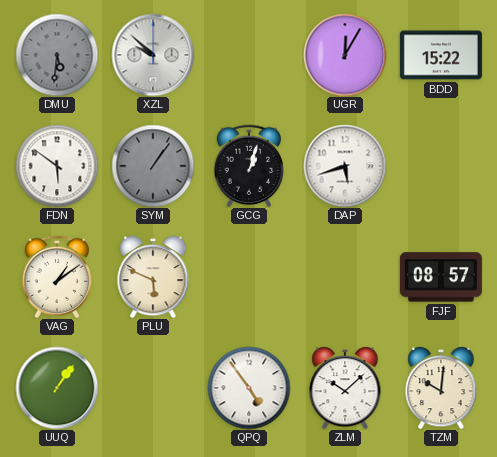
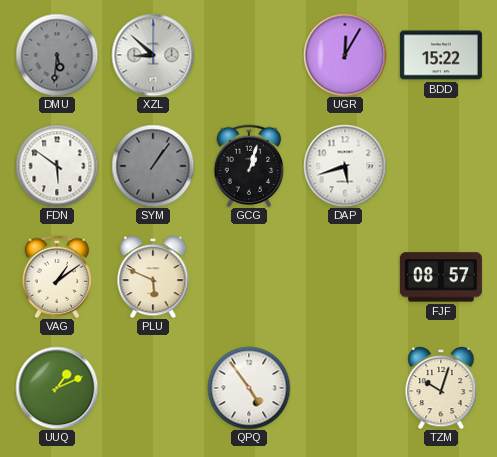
XZL: 9:52 -> 8:52 (153, 55)
UUQ: 1:06 -> 1:11 (57, 388)
ZLM: 10:08 -> none (345, 388)
TZM: 10:01 -> 10:03 (441, 388)
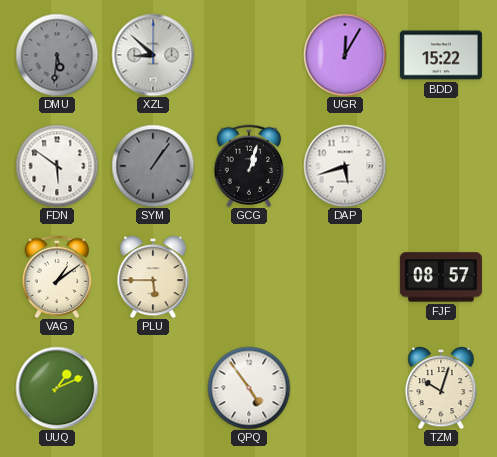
PLU: 5:49 -> 5:45 (153, 277)
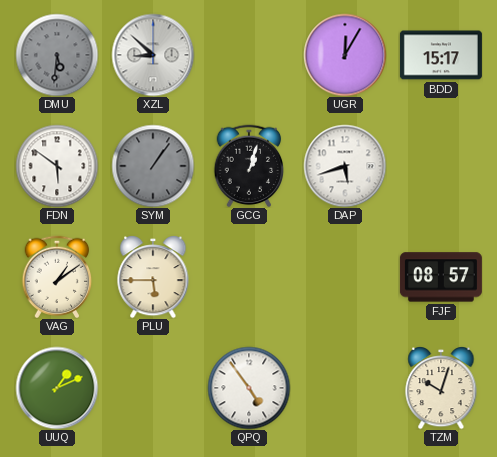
BDD: 15:22 -> 15:17 (441, 55)
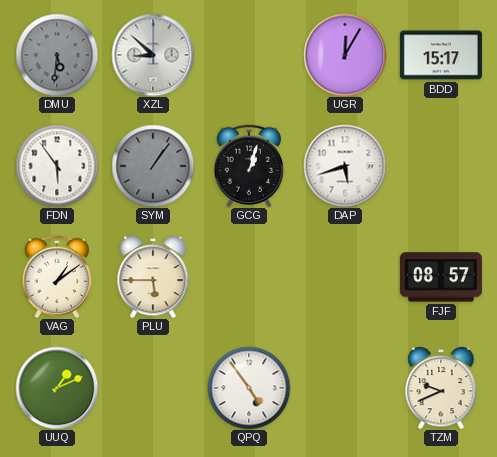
FDN: 5:51 -> 5:54 (57, 166)
TZM: 10:03 -> 9:41 (441, 388)
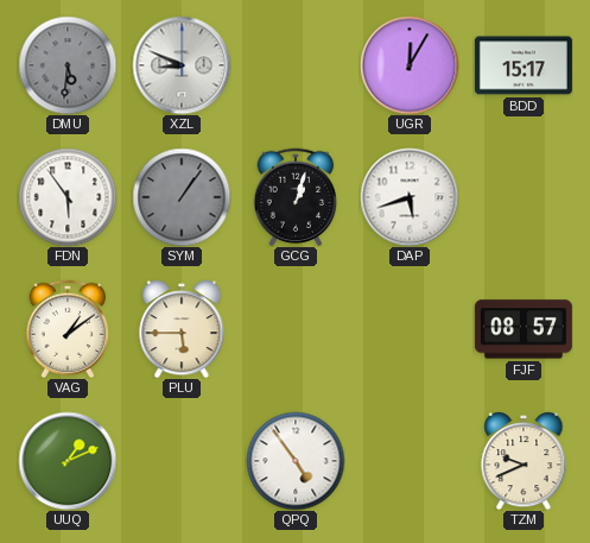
XZL: 8:52 -> 8:49 (182, 65)
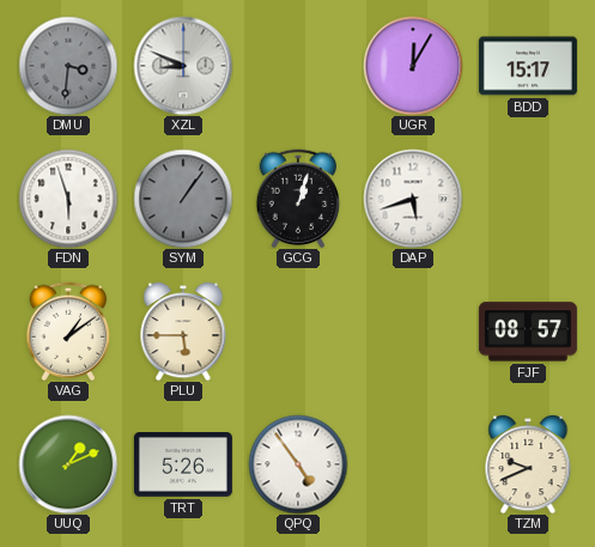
DMU: 5:31 -> 3:31 (68, 66)
FDN: 5:54 -> 5:57 (68, 199)
TRT: none -> 5:26 (183, 466)
